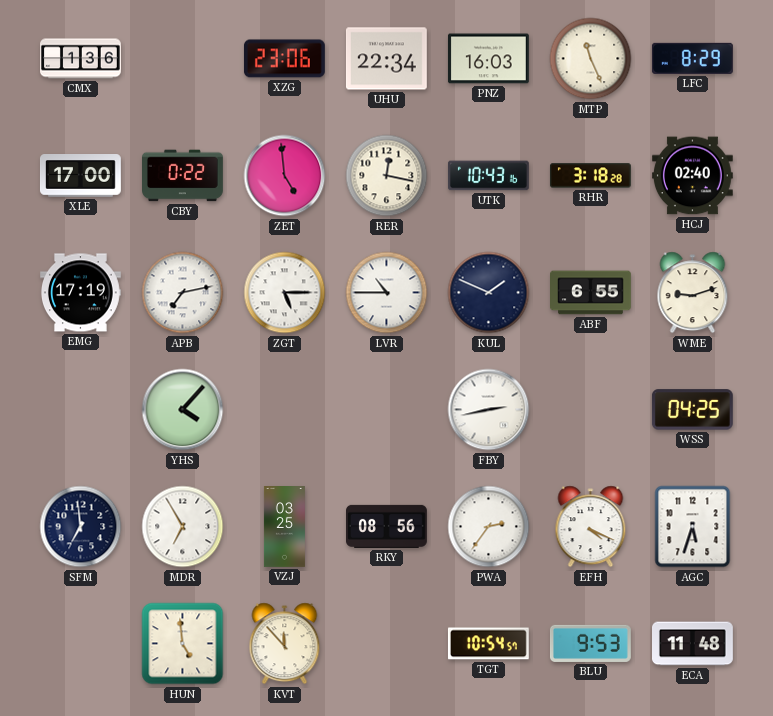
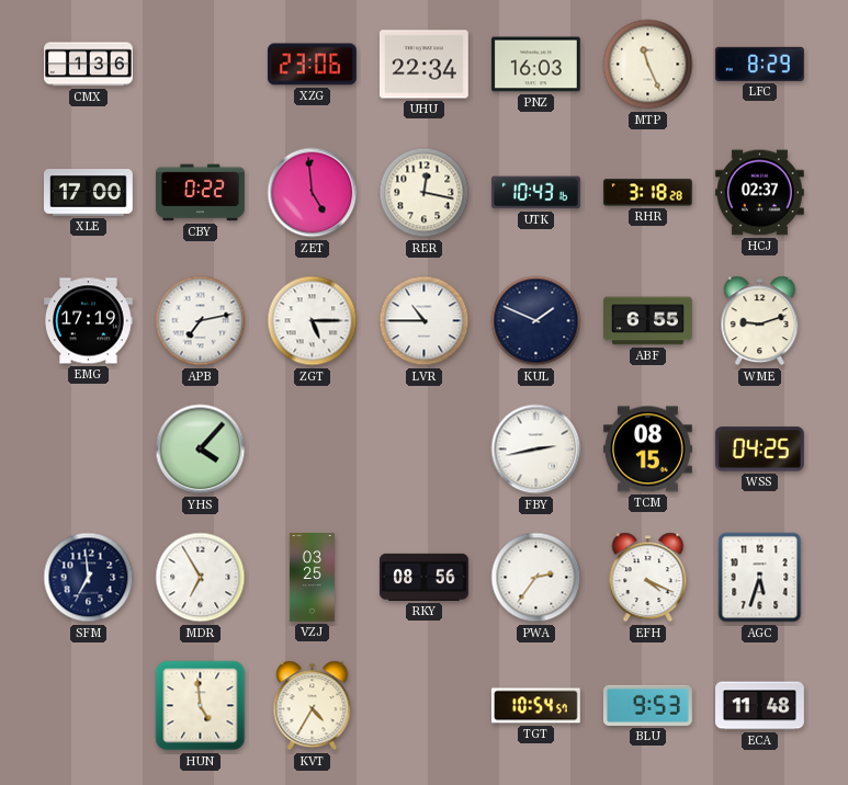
HCJ: 02:40 -> 02:37 (759, 193)
TCM: none -> 08:15 (648, 450)
KVT: 11:53 -> 4:35 (313, 706)
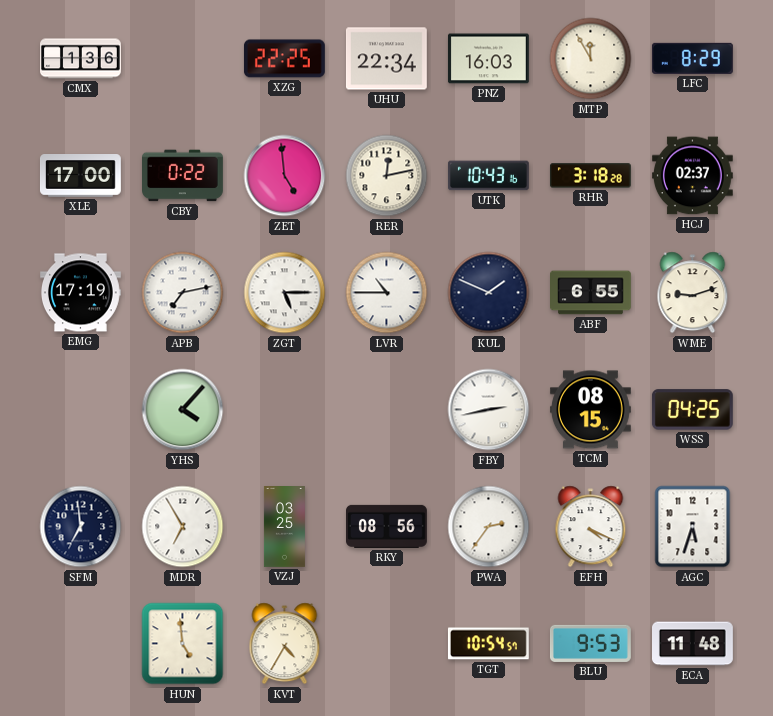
XZG: 23:06 -> 22:25 (284, 59)
MTP: 11:26 -> 11:55 (591, 59)
RER: 12:17 -> 12:13 (387, 176)
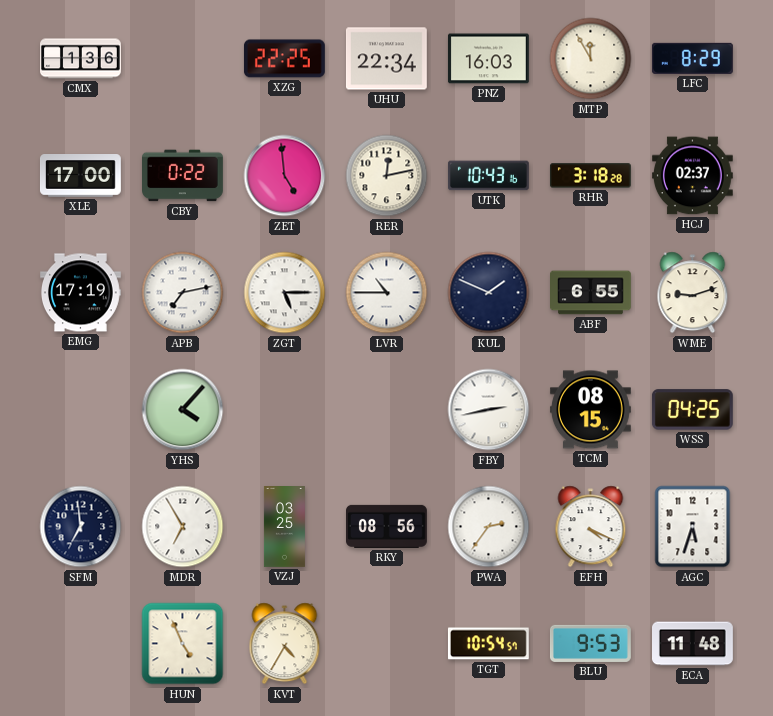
HUN: 4:59 -> 4:56 (183, 644)
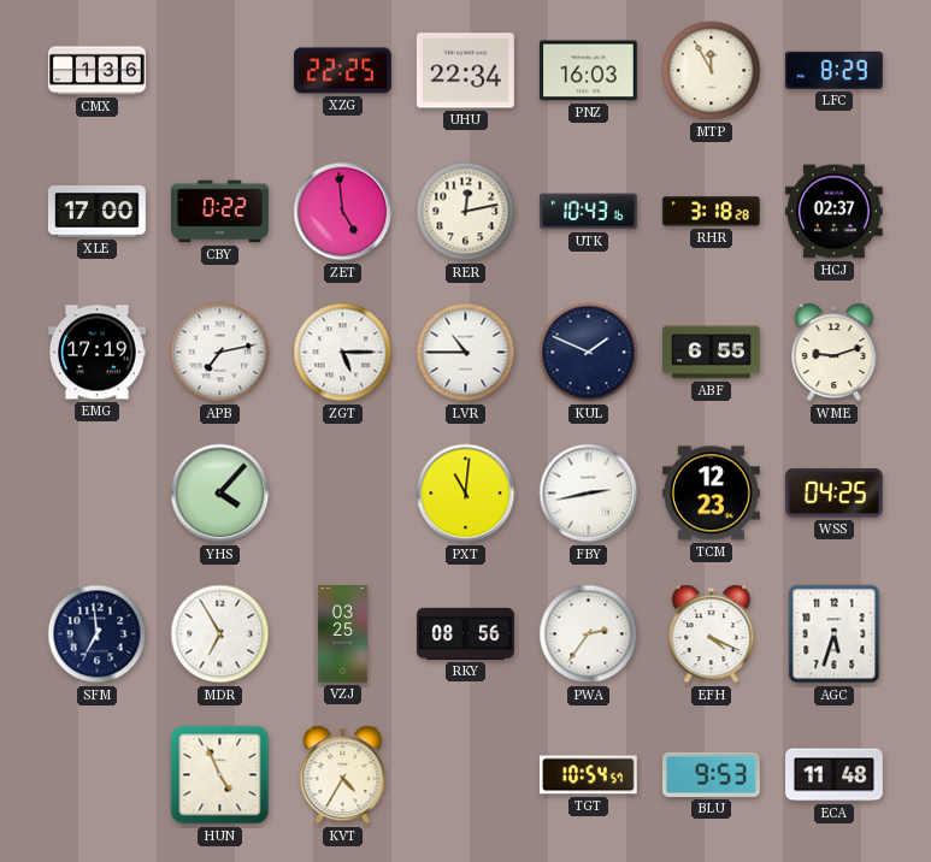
PXT: none -> 11:01 (466, 494)
TCM: 08:15 -> 12:23 (712, 494)
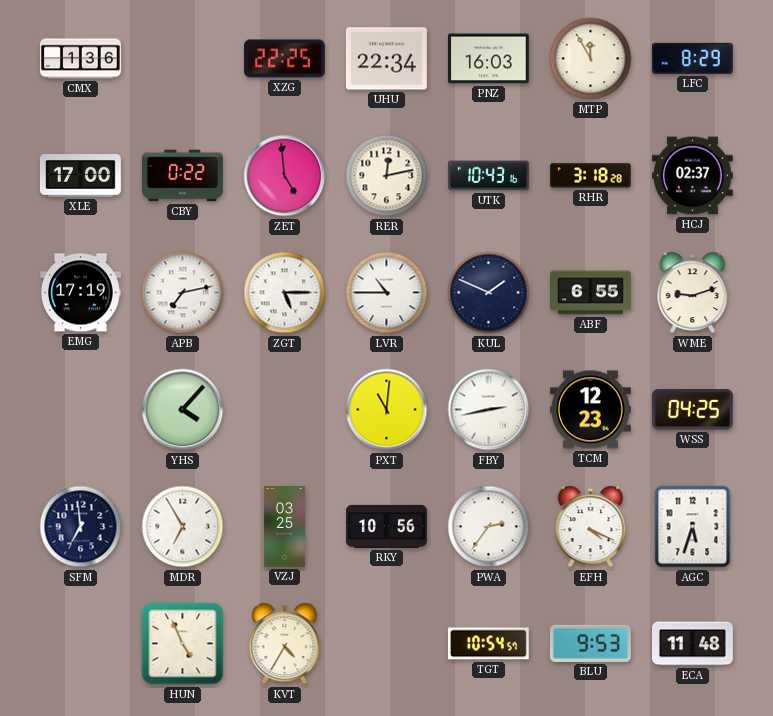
RKY: 08:56 -> 10:56 (387, 526)
